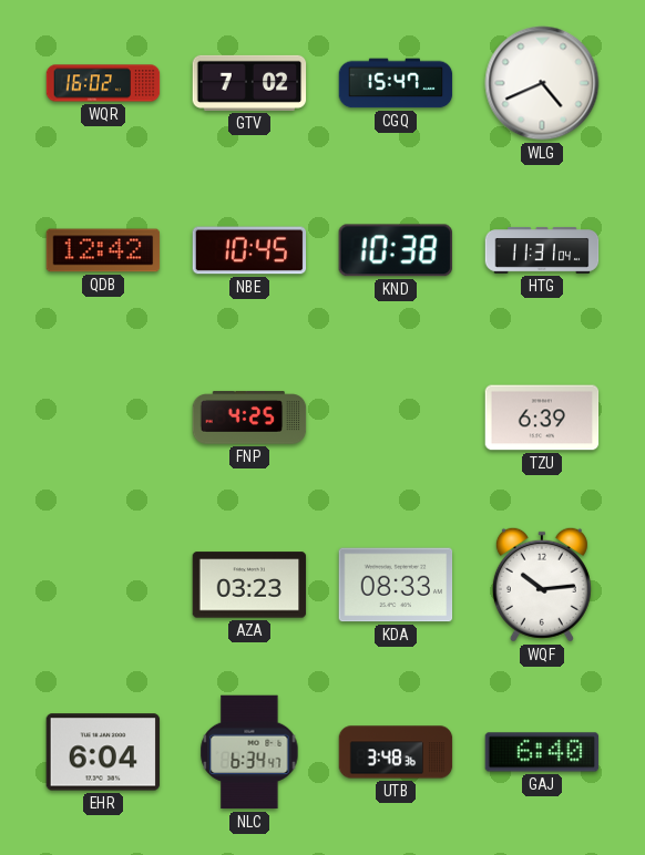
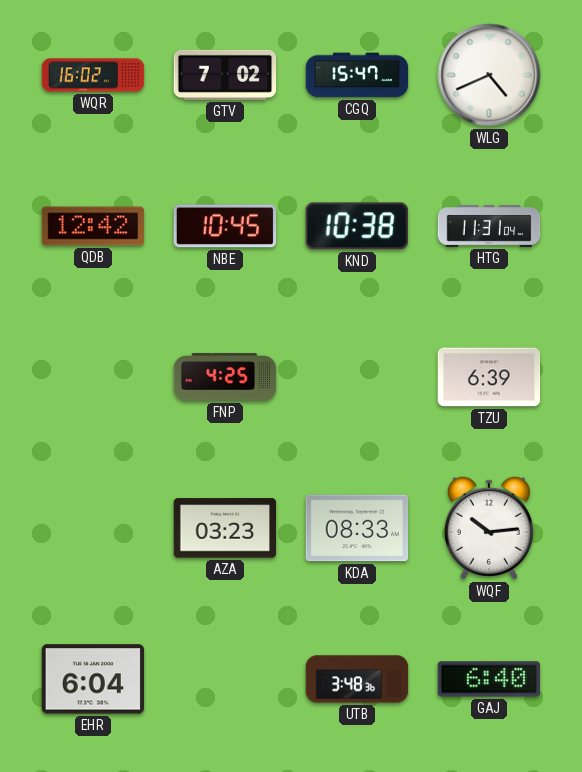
NLC: 6:34 -> none (249, 752)
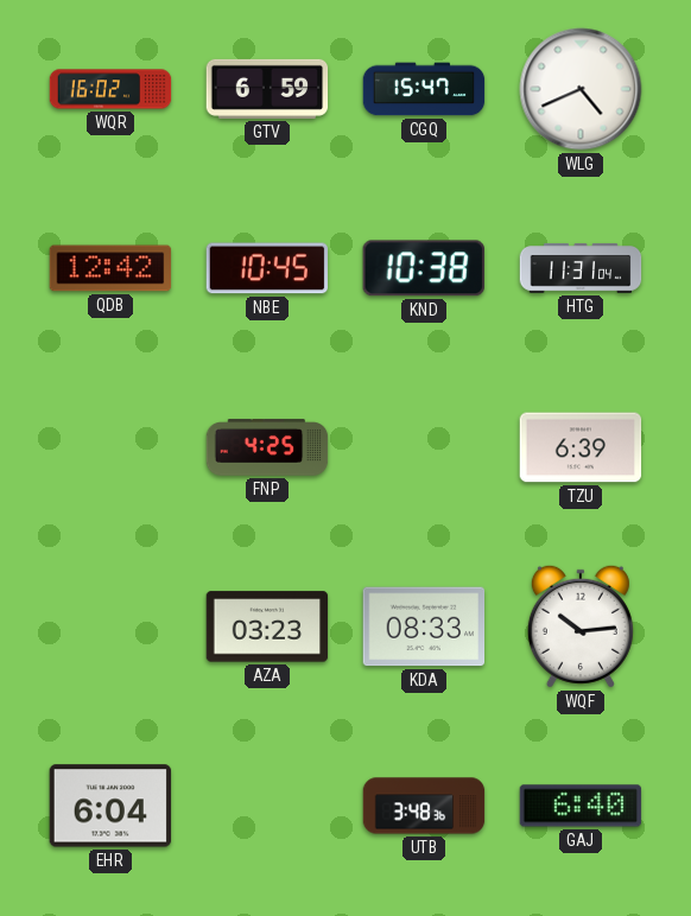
GTV: 7:02 -> 6:59 (267, 89)
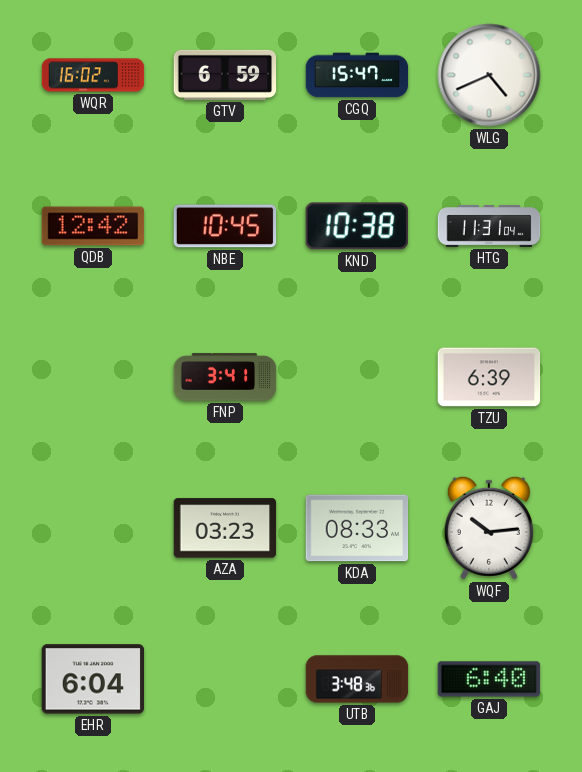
FNP: 4:25 -> 3:41 (225, 377)
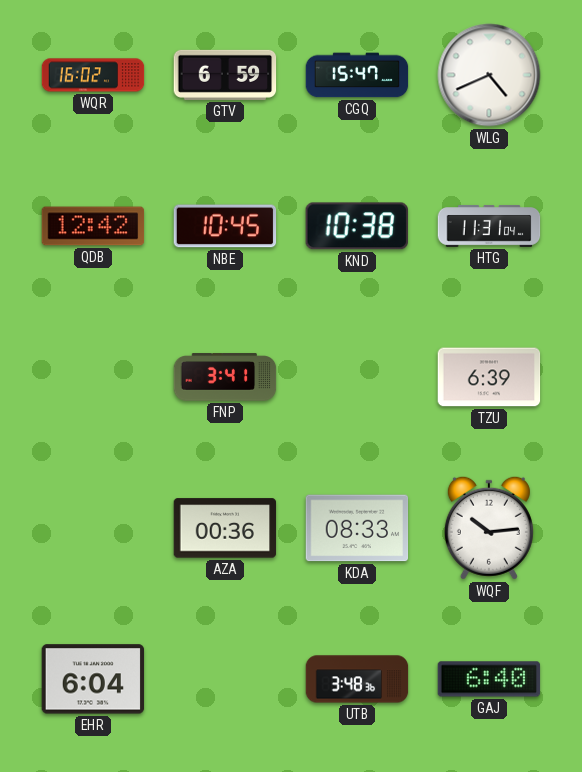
AZA: 03:23 -> 00:36 (225, 528)
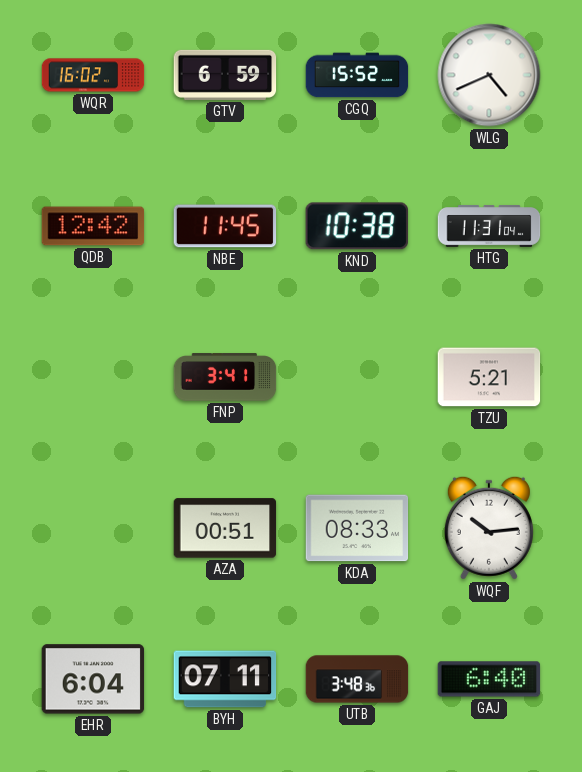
CGQ: 15:47 -> 15:52 (357, 75)
NBE: 10:45 -> 11:45 (225, 226)
TZU: 6:39 -> 5:21 (489, 377)
AZA: 00:36 -> 00:51 (225, 528)
BYH: none -> 07:11 (225, 679)
